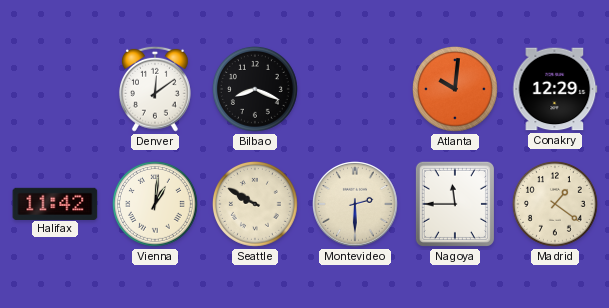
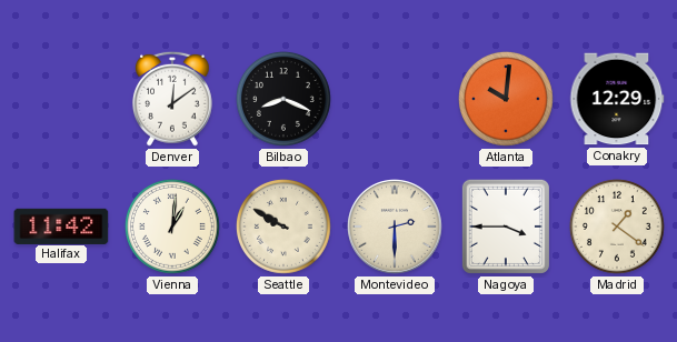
Nagoya: 11:45 -> 3:45 (506, 227)
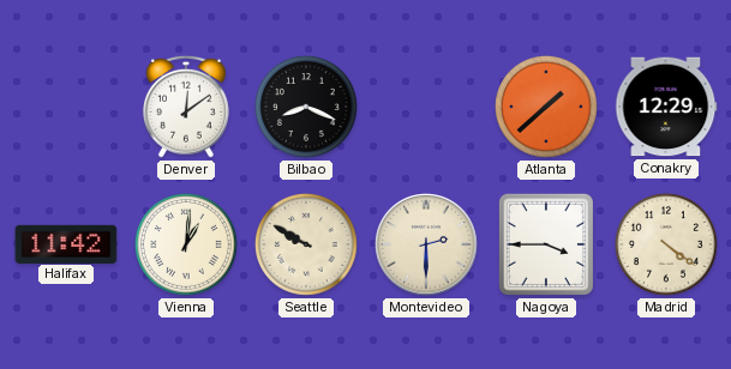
Atlanta: 10:01 -> 1:38 (546, 107)
Madrid: 1:21 -> 4:21 (666, 244)
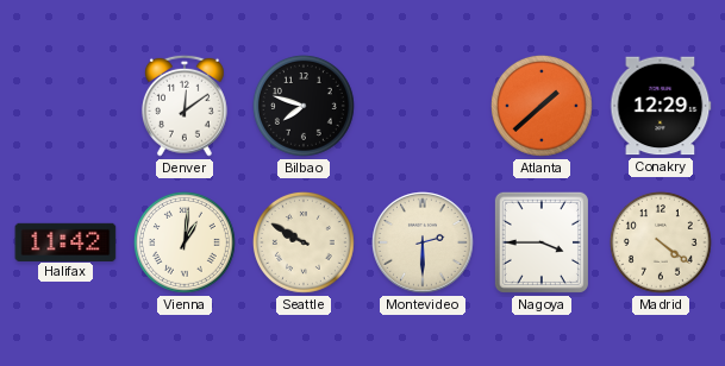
Bilbao: 8:19 -> 7:48 (304, 106)
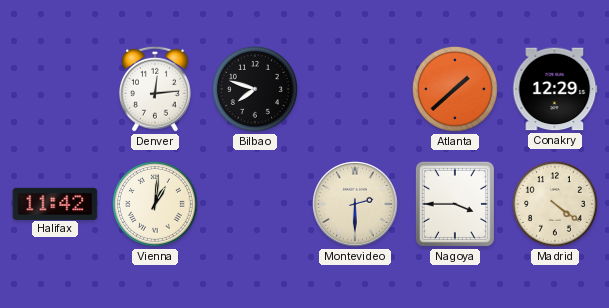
Denver: 12:09 -> 12:14 (155, 89)
Seattle: 9:50 -> none (304, 242)
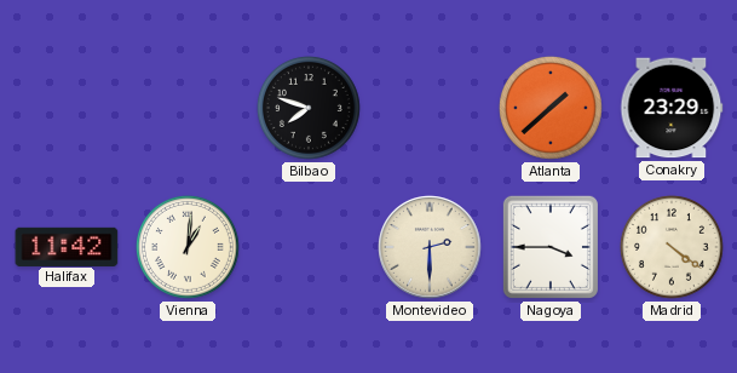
Denver: 12:14 -> none (155, 89)
Conakry: 12:29 -> 23:29 (672, 108)
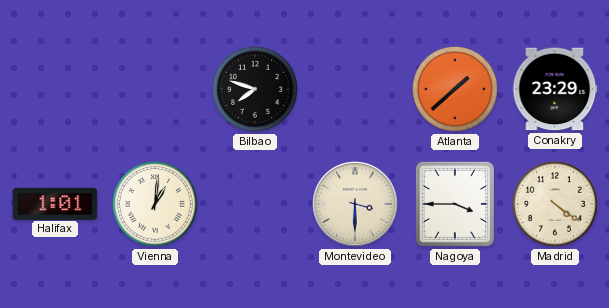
Halifax: 11:42 -> 1:01 (55, 203)
Montevideo: 2:30 -> 3:30 (355, 204)
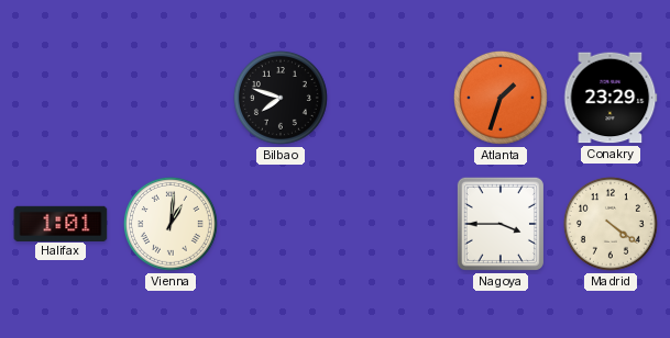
Atlanta: 1:38 -> 1:33 (501, 98)
Montevideo: 3:30 -> none (355, 204)
